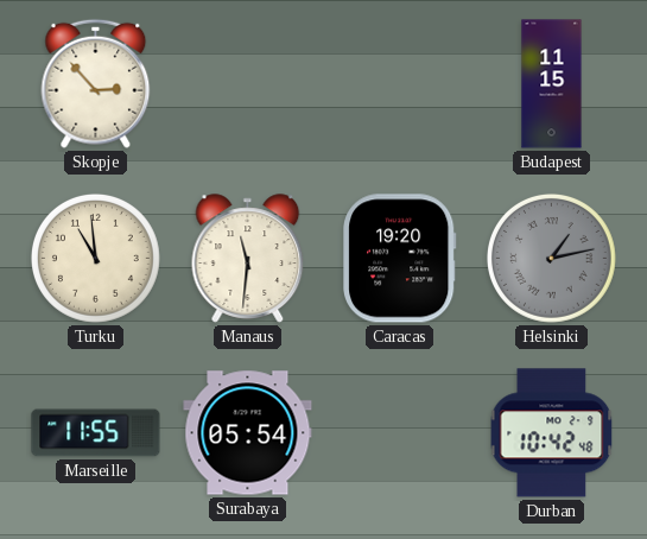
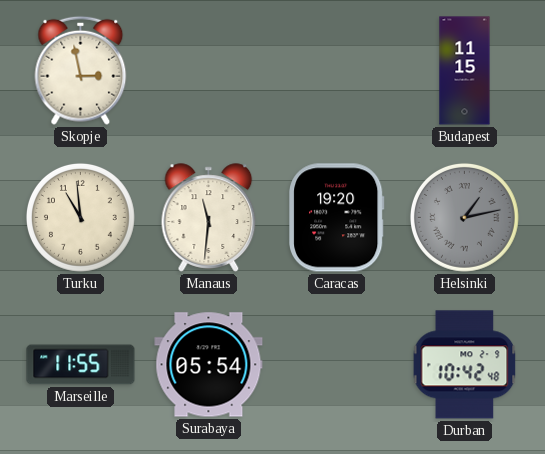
Skopje: 2:53 -> 2:58 (81, 70)
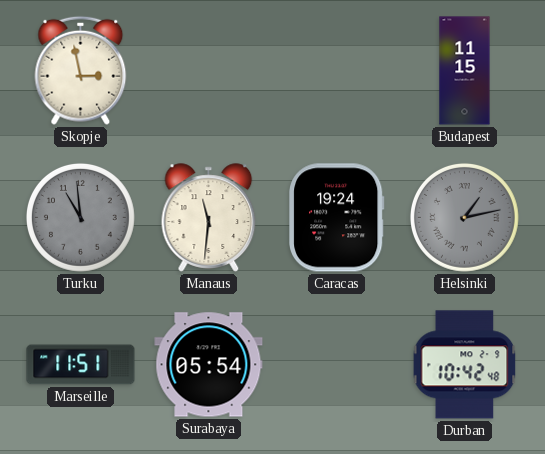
Turku dial: cream -> grey (80, 217)
Caracas: 19:20 -> 19:24 (337, 218)
Marseille: 11:55 -> 11:51 (81, 365)
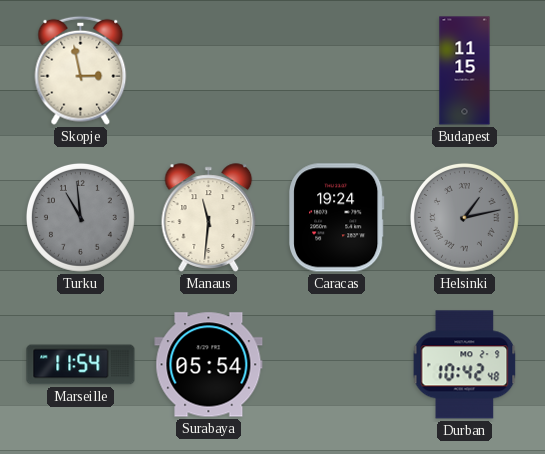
Marseille: 11:51 -> 11:54 (81, 365)
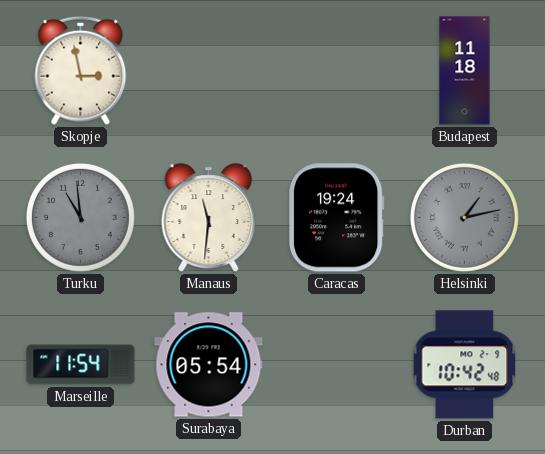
Budapest: 11:15 -> 11:18 (465, 71)
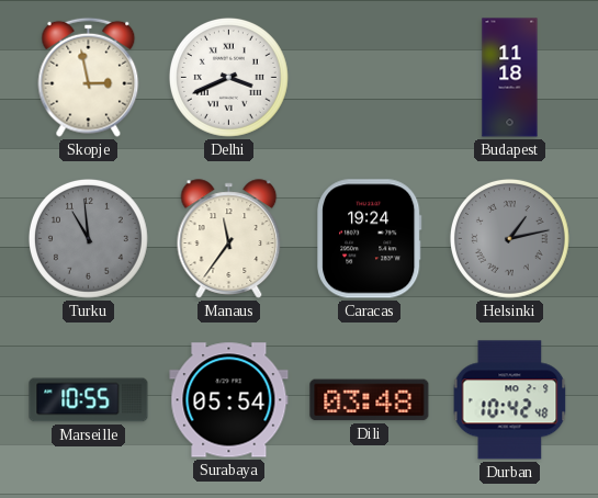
Delhi: none -> 3:41 (228, 77)
Manaus: 11:31 -> 11:36 (229, 239)
Marseille: 11:54 -> 10:55 (89, 400)
Dili: none -> 03:48 (370, 400)
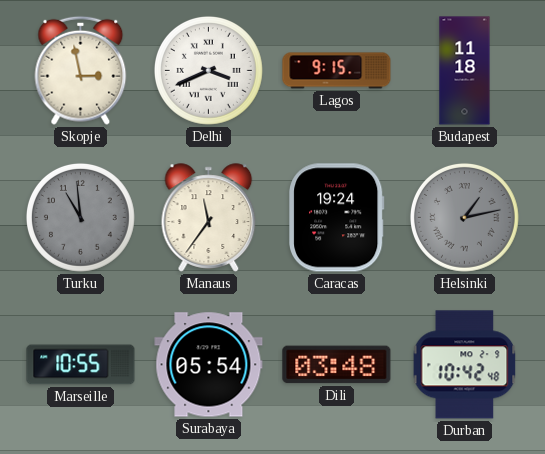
Lagos: none -> 9:15 (337, 71)
